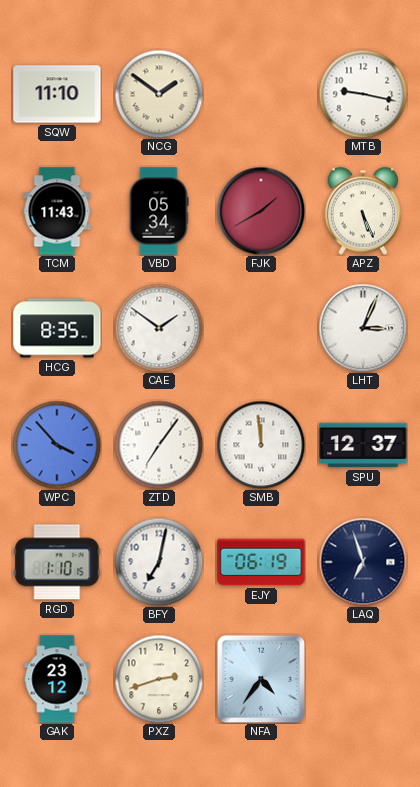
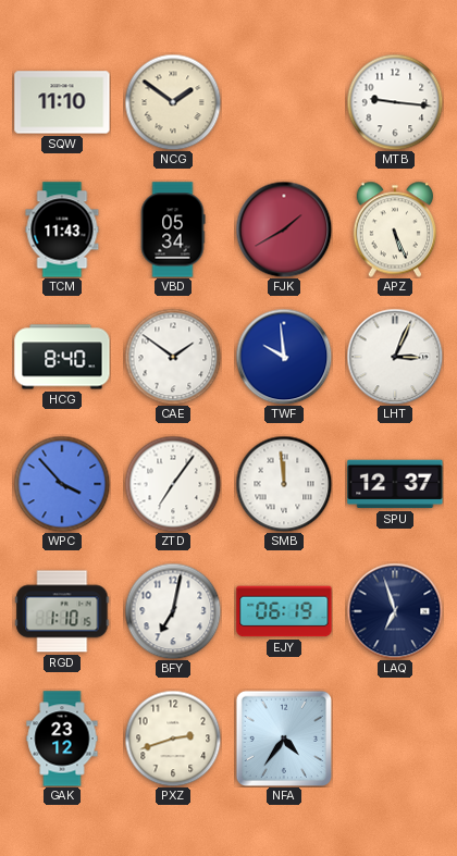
MTB: 9:17 -> 9:16 (395, 102)
HCG: 8:35 -> 8:40 (62, 357)
TWF: none -> 9:59 (284, 357)
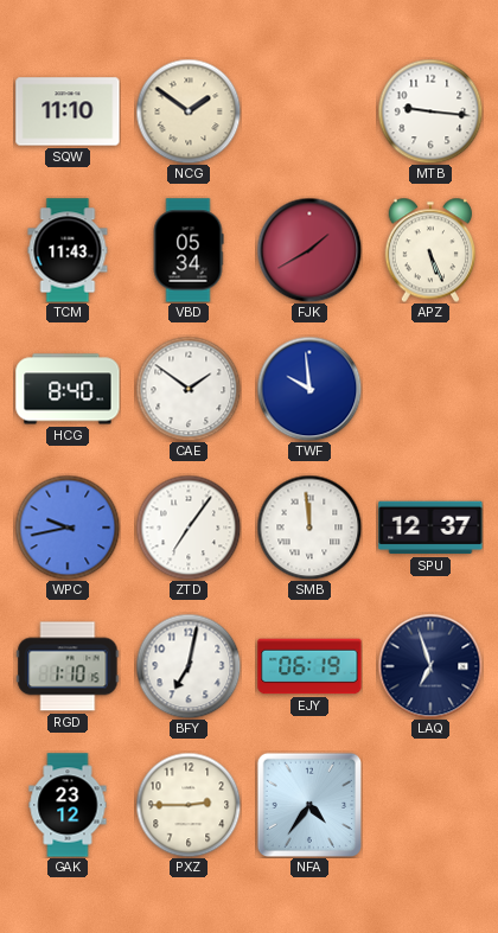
LHT: 3:04 -> none (395, 357)
WPC: 3:53 -> 9:43 (68, 528)
PXZ: 2:42 -> 2:45 (189, 805)
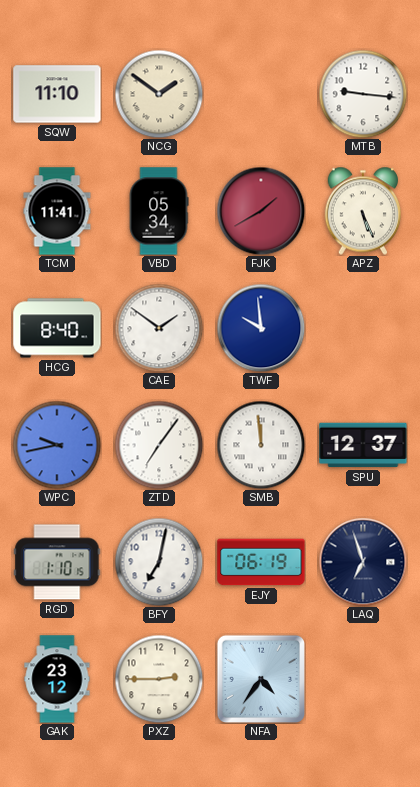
TCM: 11:43 -> 11:41 (57, 211)
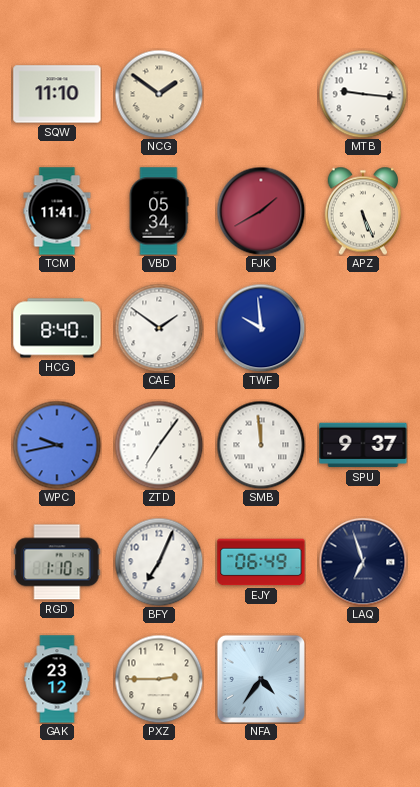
SPU: 12:37 -> 9:37 (363, 445)
BFY: 7:02 -> 7:04 (159, 562)
EJY: 06:19 -> 06:49 (261, 562)
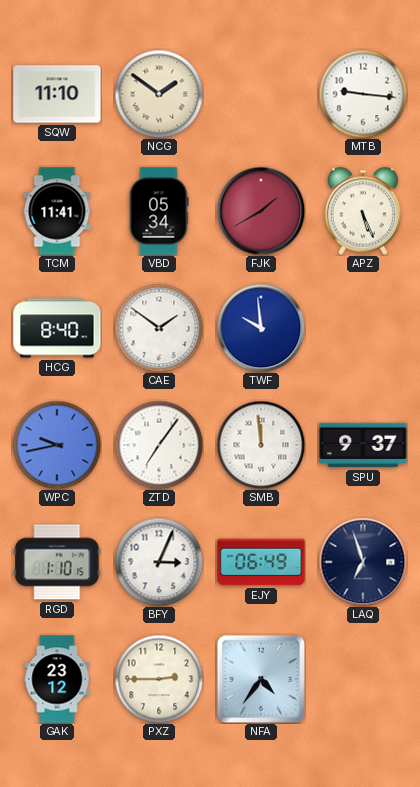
BFY: 7:04 -> 3:04 (159, 562)
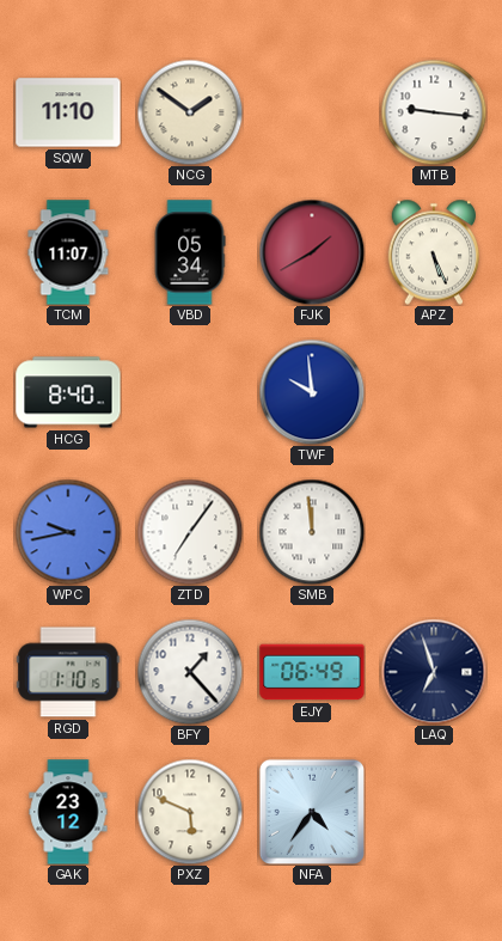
TCM: 11:41 -> 11:07 (68, 252)
CAE: 1:51 -> none (159, 328)
SPU: 9:37 -> none (363, 445)
BFY: 3:04 -> 1:23 (190, 672)
PXZ: 2:45 -> 5:49 (190, 812)
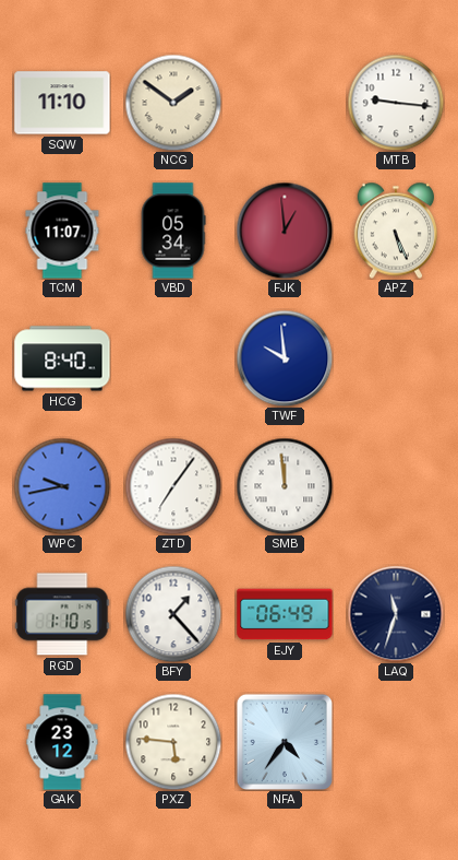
FJK: 1:40 -> 12:59 (285, 231)
LAQ: 6:57 -> 11:33 (396, 614)
PXZ: 5:49 -> 5:46 (173, 742)
